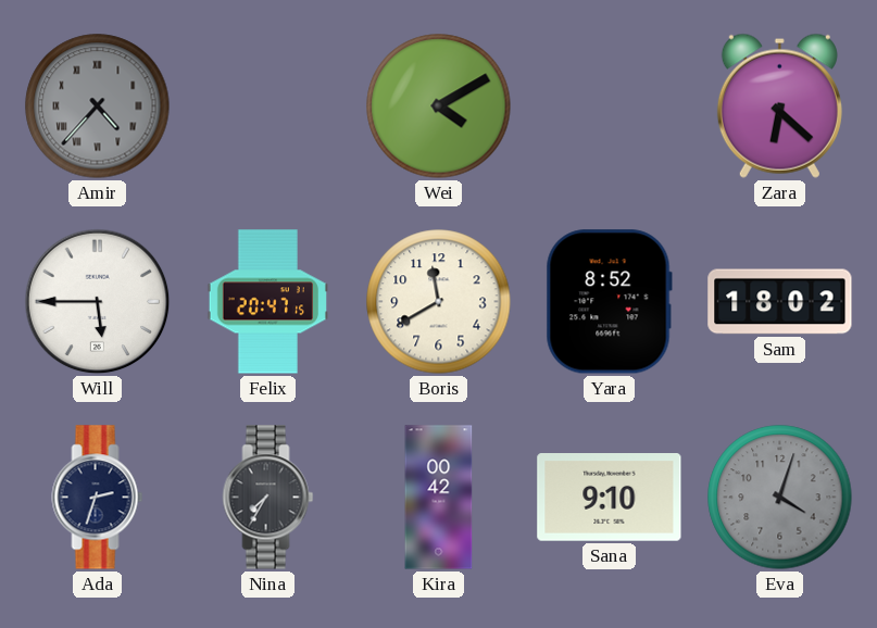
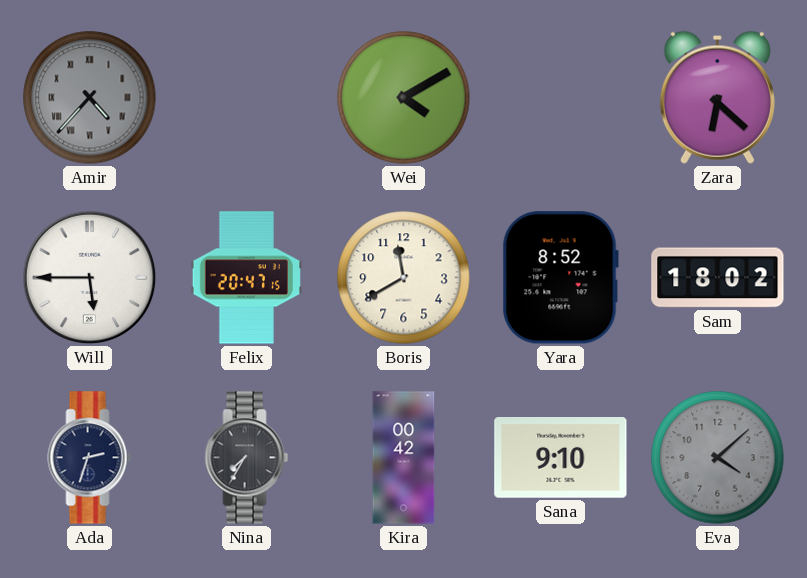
Eva: 4:03 -> 4:08 (718, 458)
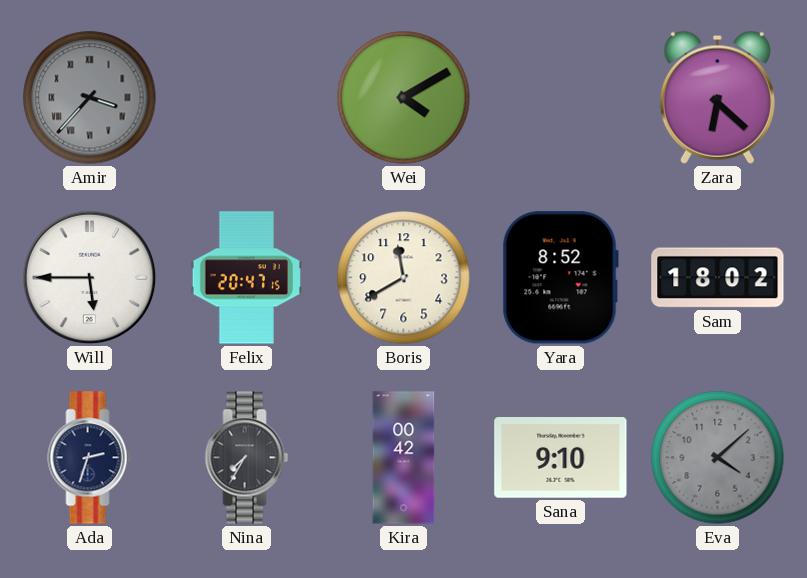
Amir: 4:37 -> 3:37 (90, 98)
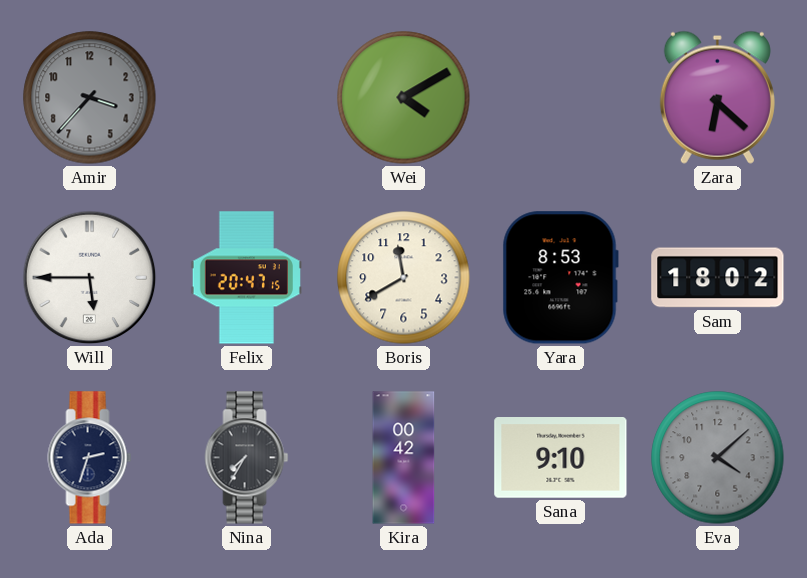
Amir numerals: Roman -> Arabic (90, 98)
Yara: 8:52 -> 8:53 (560, 278)
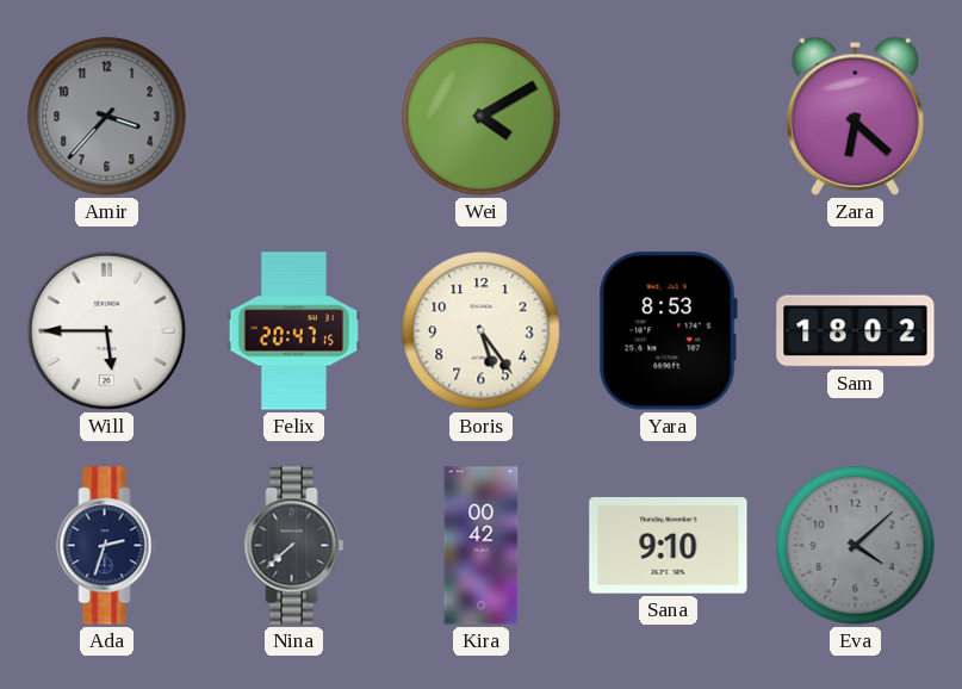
Boris: 11:40 -> 5:24 (482, 331)
Nina: 7:35 -> 7:38 (294, 546)
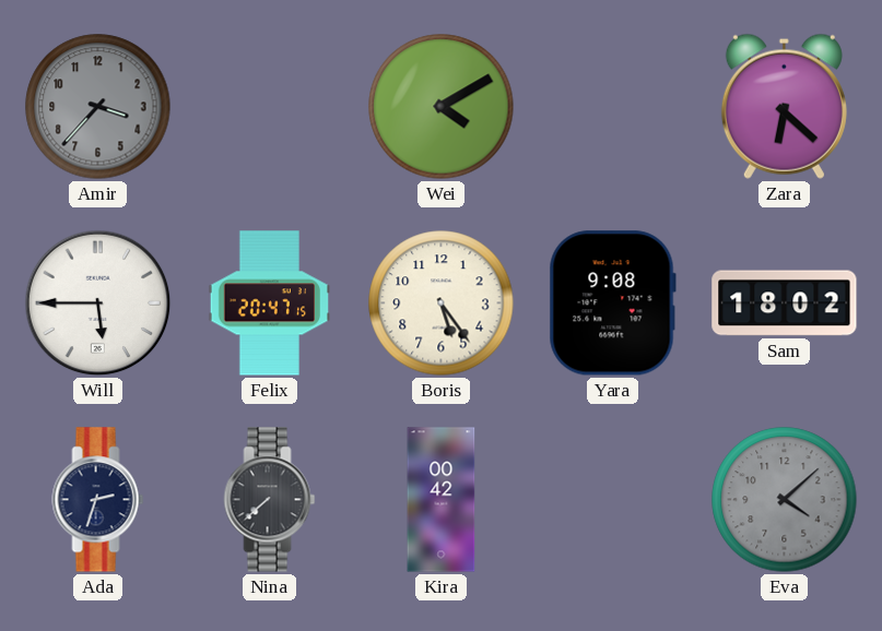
Yara: 8:53 -> 9:08 (612, 303)
Sana: 9:10 -> none (669, 546)
